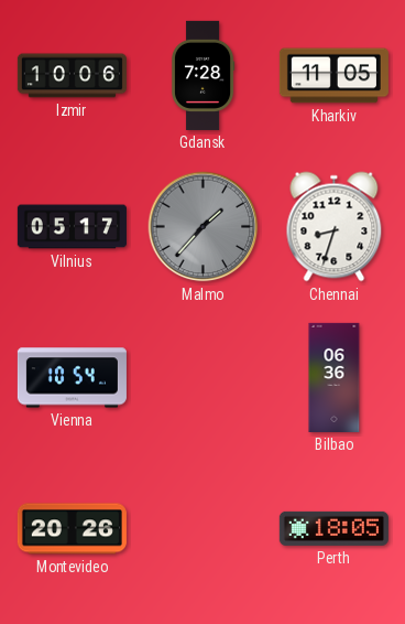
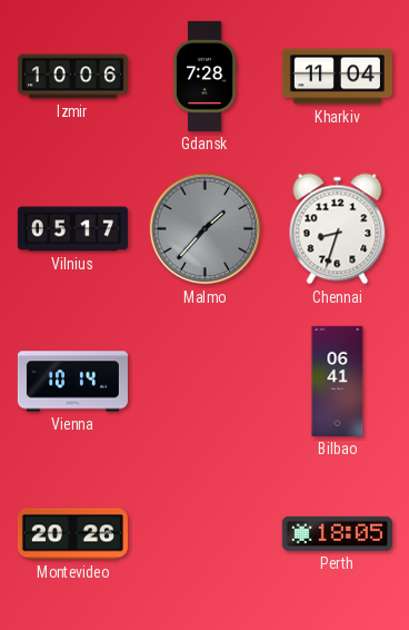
Kharkiv: 11:05 -> 11:04 (337, 77)
Vienna: 10:54 -> 10:14 (72, 382)
Bilbao: 06:36 -> 06:41 (338, 381)
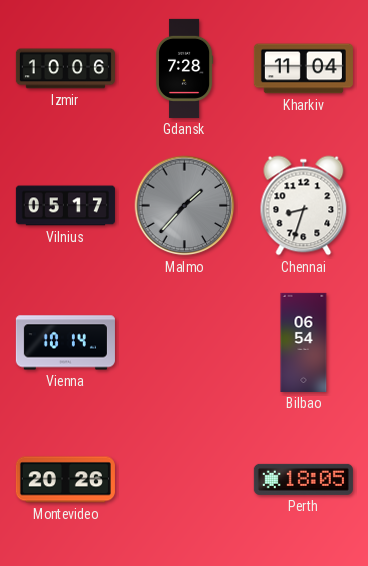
Bilbao: 06:41 -> 06:54 (304, 342)
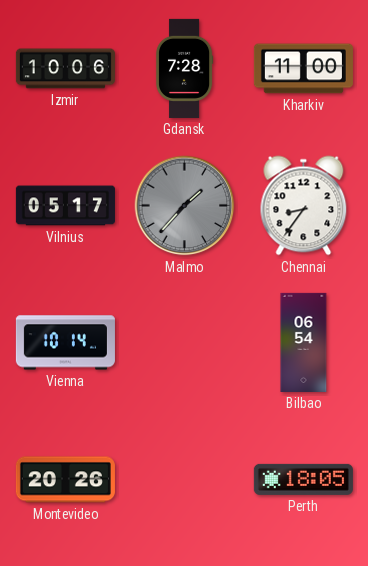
Kharkiv: 11:04 -> 11:00 (303, 69)
Chennai: 8:33 -> 8:36 (304, 206)
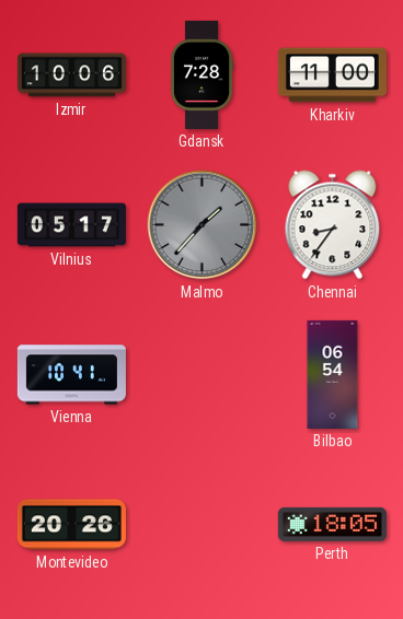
Vienna: 10:14 -> 10:41 (71, 375)
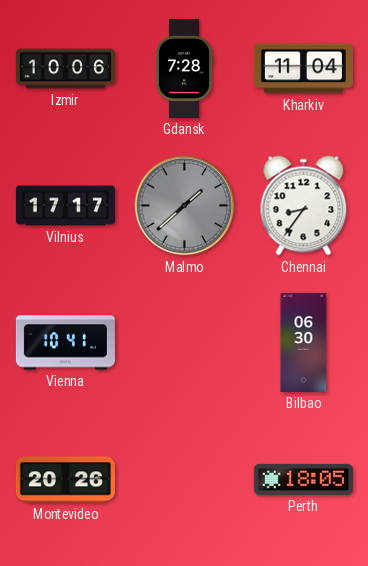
Kharkiv: 11:00 -> 11:04 (303, 69)
Vilnius: 05:17 -> 17:17 (65, 206)
Malmo: 1:37 -> 1:38 (185, 206)
Bilbao: 06:54 -> 06:30 (304, 342)
